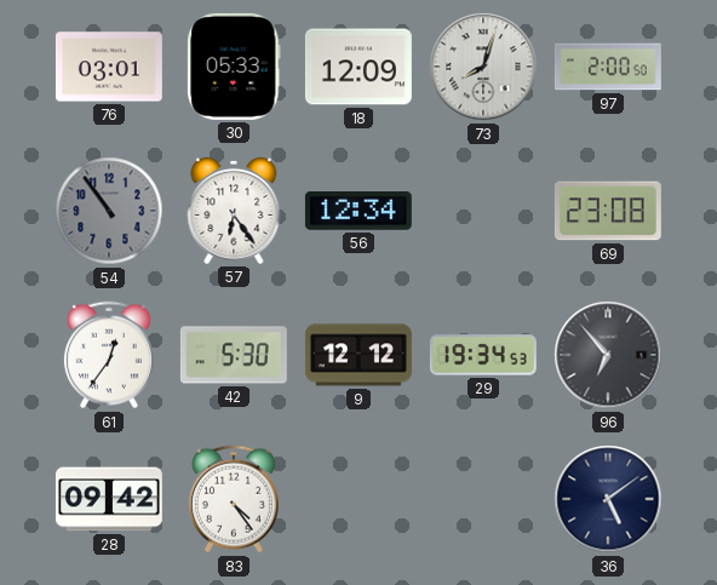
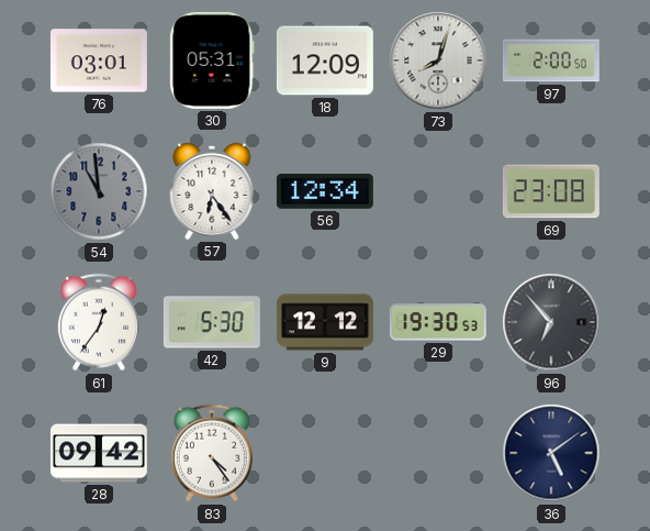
30: 05:33 -> 05:31 (212, 60)
54: 10:54 -> 10:59 (99, 191)
29: 19:34 -> 19:30 (438, 322)
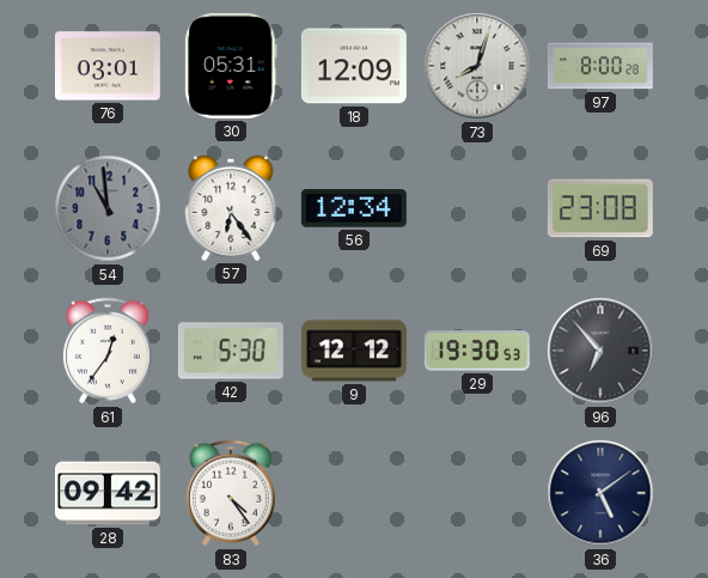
97: 2:00 -> 8:00 (600, 66)
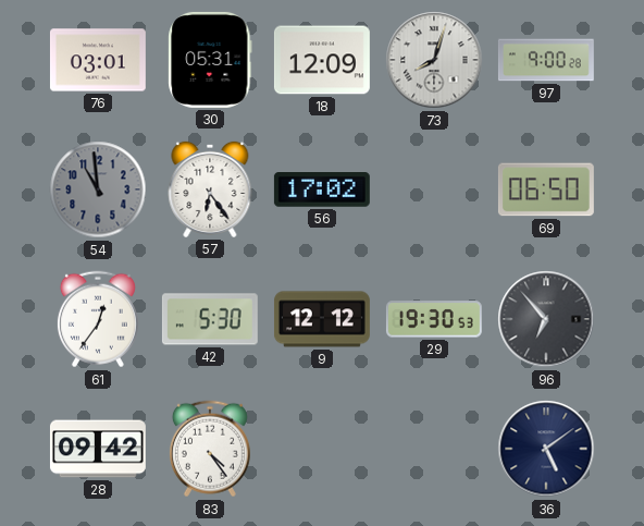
97: 8:00 -> 9:00 (546, 60)
56: 12:34 -> 17:02 (322, 191)
69: 23:08 -> 06:50 (546, 189)
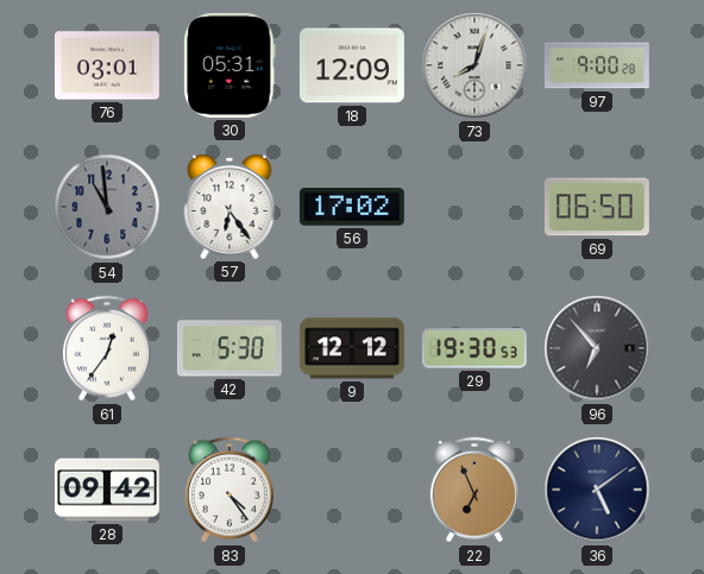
22: none -> 6:56 (474, 490)
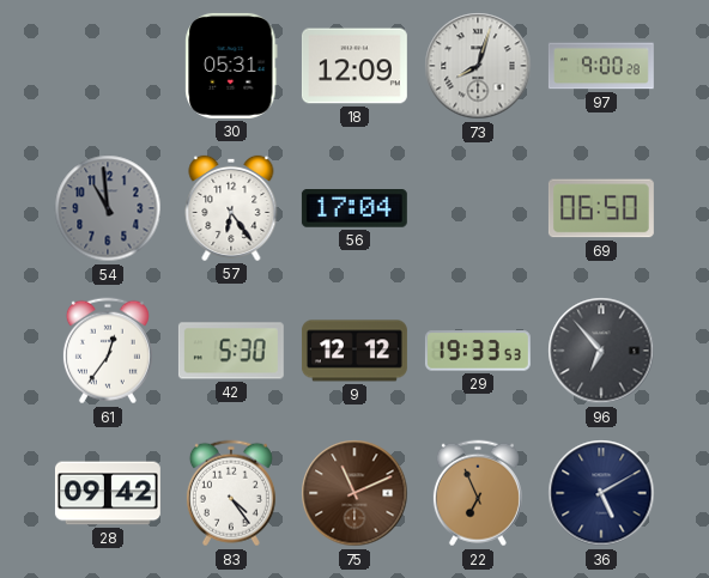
76: 03:01 -> none (107, 65)
56: 17:02 -> 17:04 (354, 209)
29: 19:30 -> 19:33 (478, 351)
75: none -> 11:11 (354, 493)
36: 5:09 -> 5:10 (601, 493)
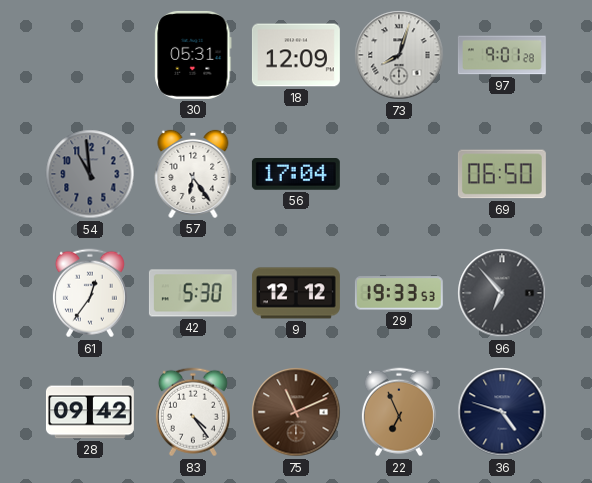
97: 9:00 -> 9:01 (502, 55)
36: 5:10 -> 4:48 (502, 412)
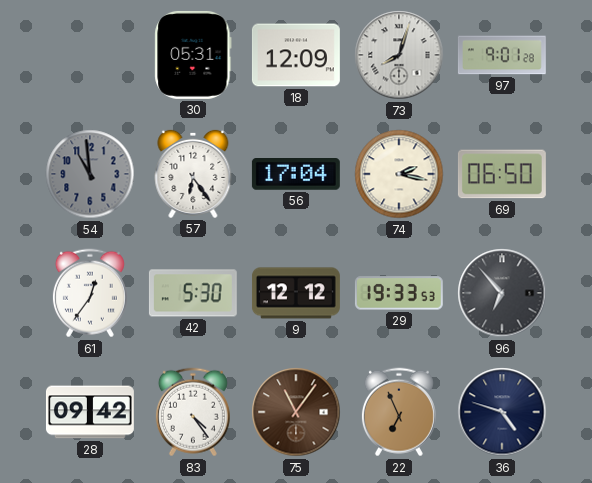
74: none -> 2:17 (399, 174)
75: 11:11 -> 11:06 (296, 412)
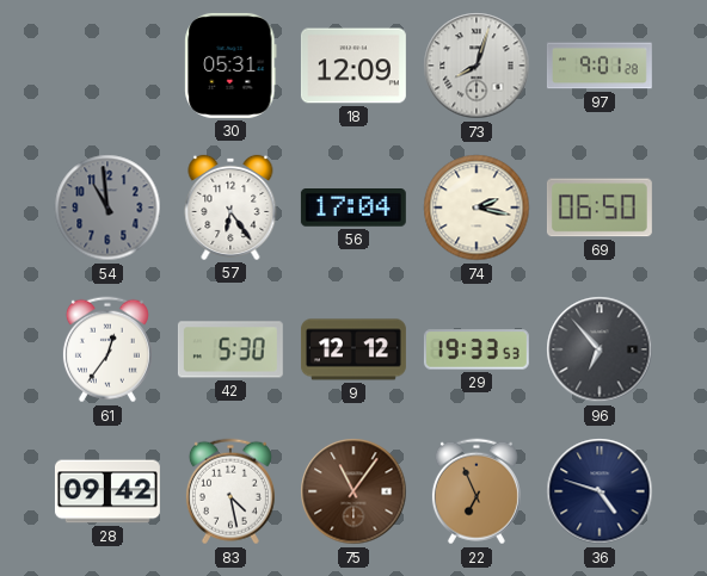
83: 4:24 -> 4:28 (230, 491)
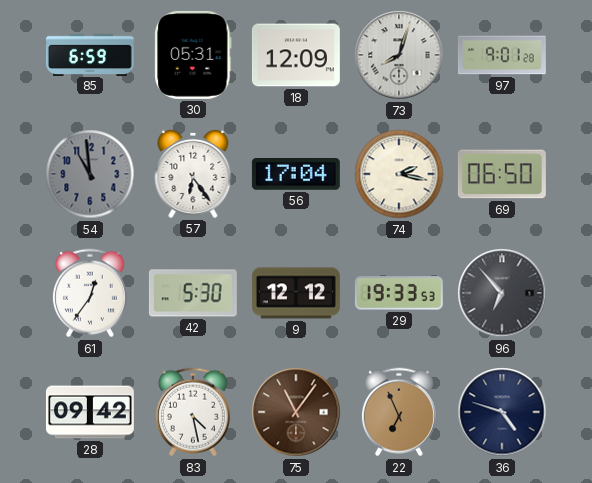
85: none -> 6:59 (90, 54)
